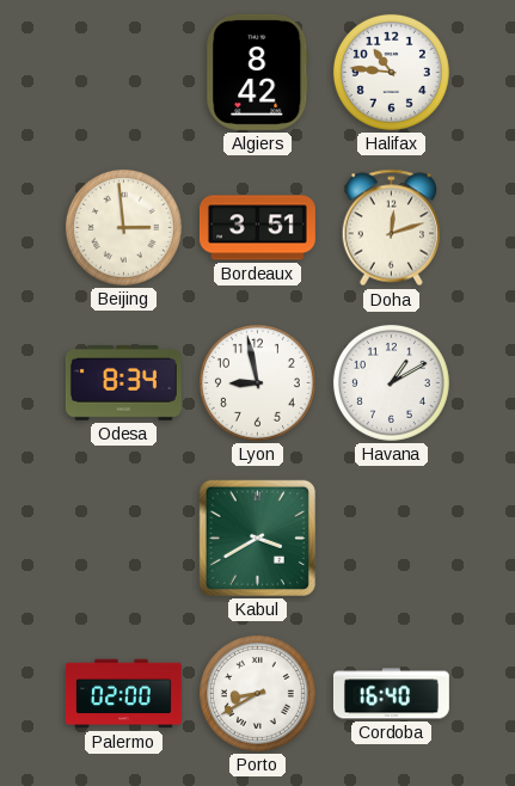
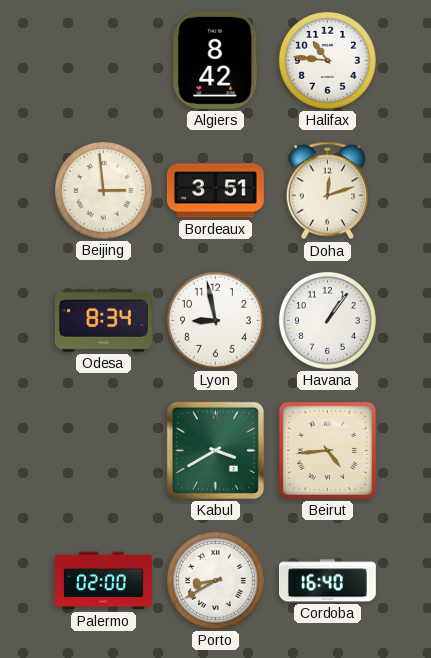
Havana: 1:10 -> 1:06 (327, 320)
Beirut: none -> 4:44 (327, 450)
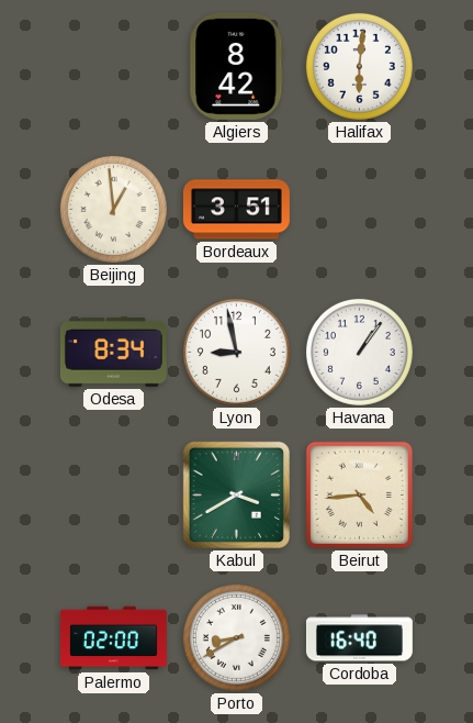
Halifax: 10:46 -> 6:01 (359, 66)
Beijing: 2:59 -> 12:59 (113, 209)
Doha: 12:12 -> none (327, 191)
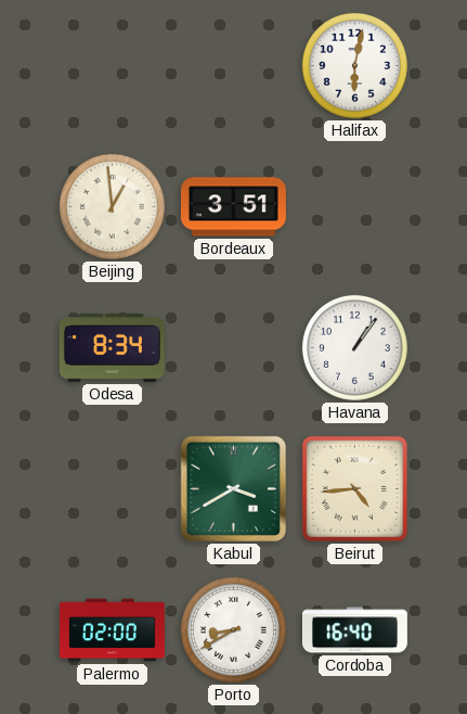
Algiers: 8:42 -> none (237, 66)
Halifax: 6:01 -> 6:02 (354, 65)
Lyon: 8:58 -> none (236, 352)
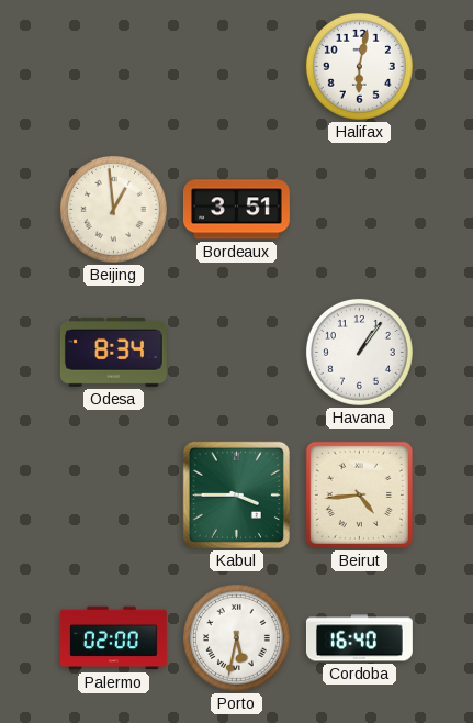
Kabul: 3:40 -> 3:45 (236, 494)
Porto: 8:40 -> 5:32 (236, 637)
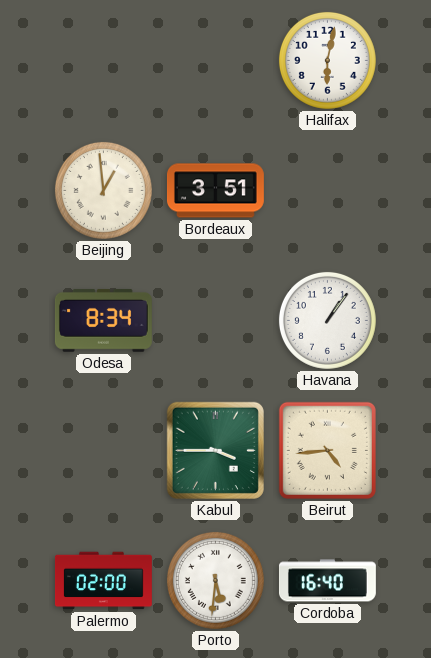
Porto: 5:32 -> 5:31 (215, 580)
